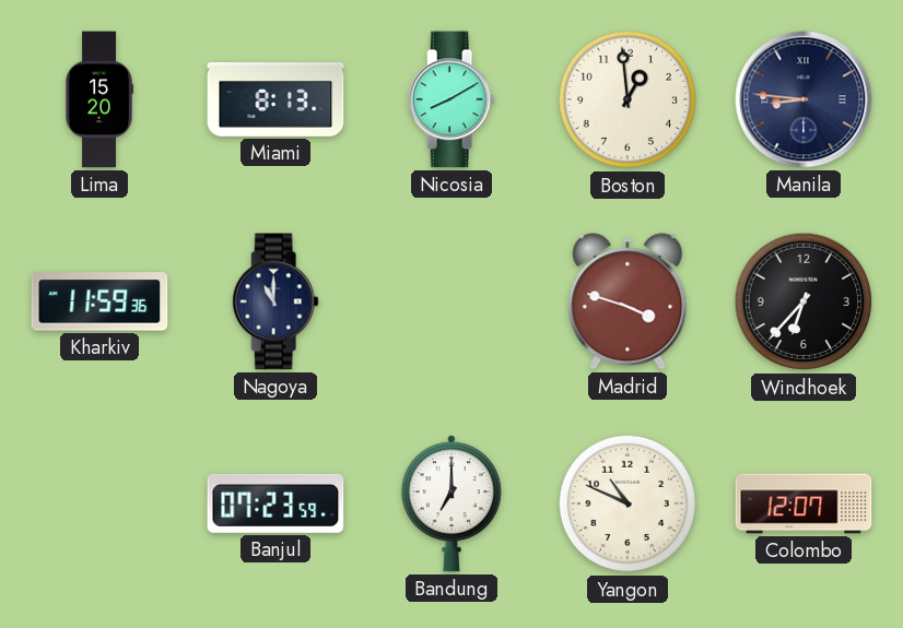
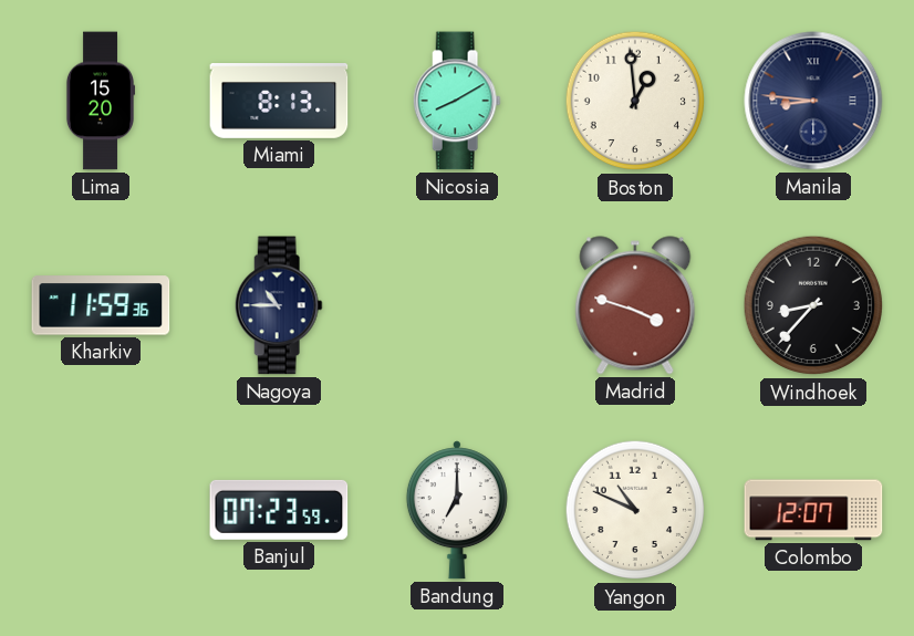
Nagoya: 11:00 -> 10:45 (279, 305)
Windhoek: 6:37 -> 8:37 (813, 305)
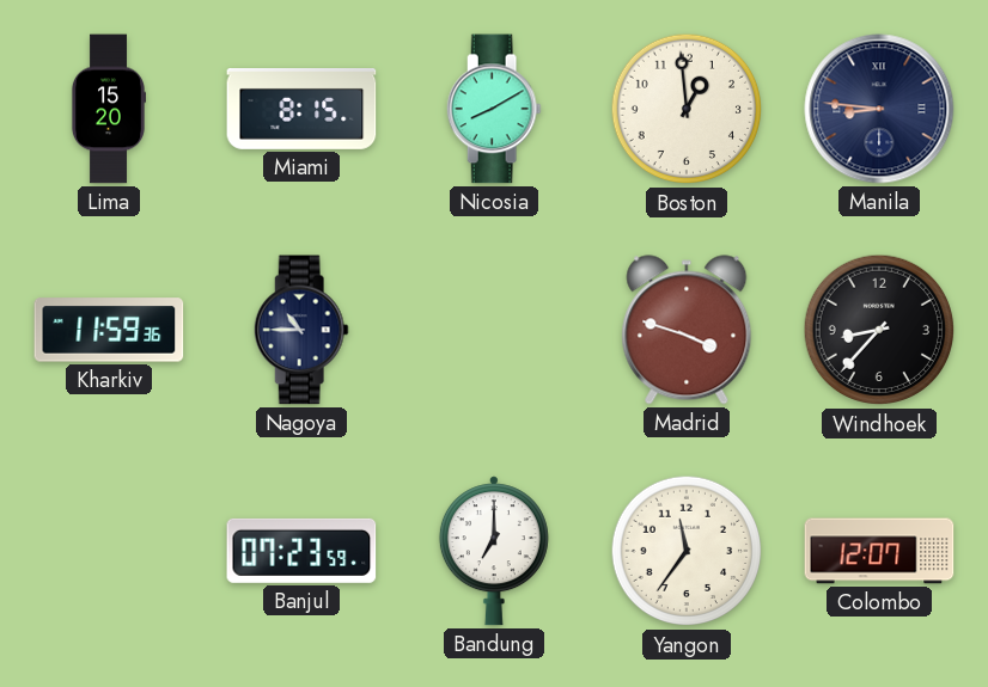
Miami: 8:13 -> 8:15 (301, 110)
Yangon: 10:49 -> 11:36 (687, 551)
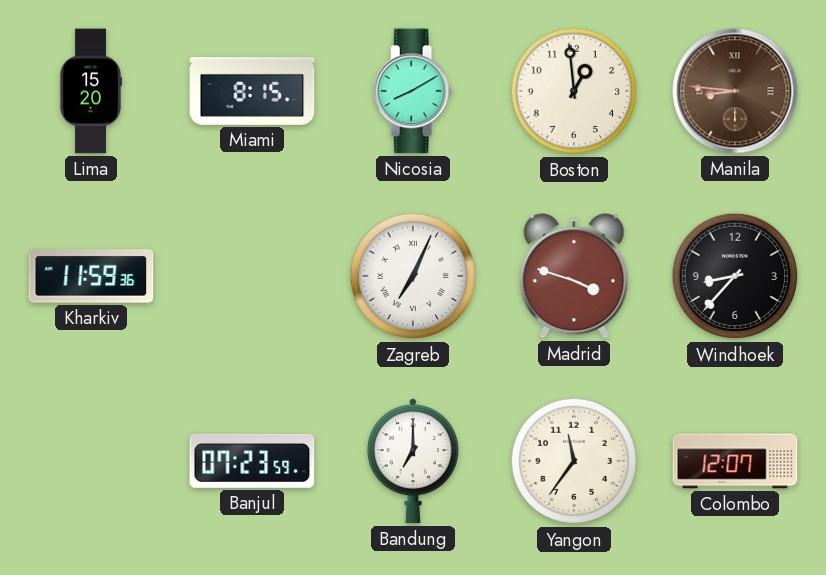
Manila dial: navy -> brown (735, 91)
Nagoya: 10:45 -> none (301, 330)
Zagreb: none -> 7:04 (413, 276)
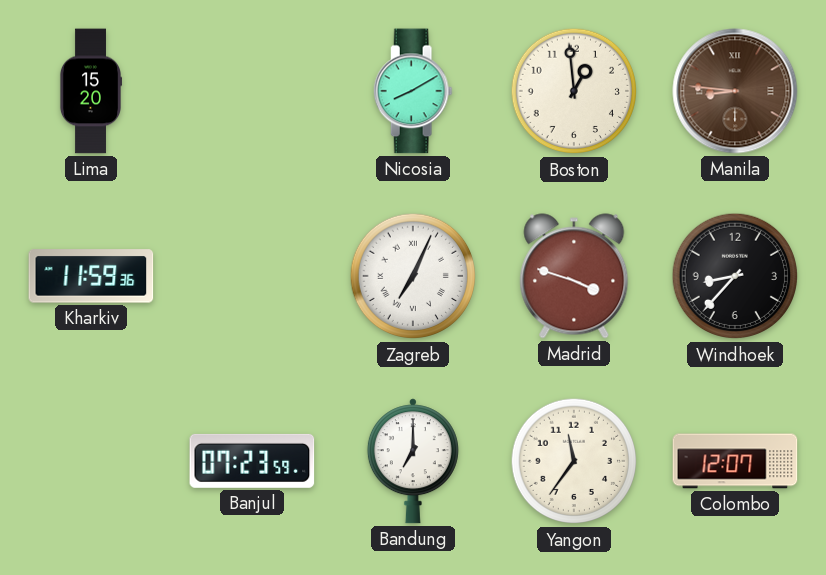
Miami: 8:15 -> none (252, 92)
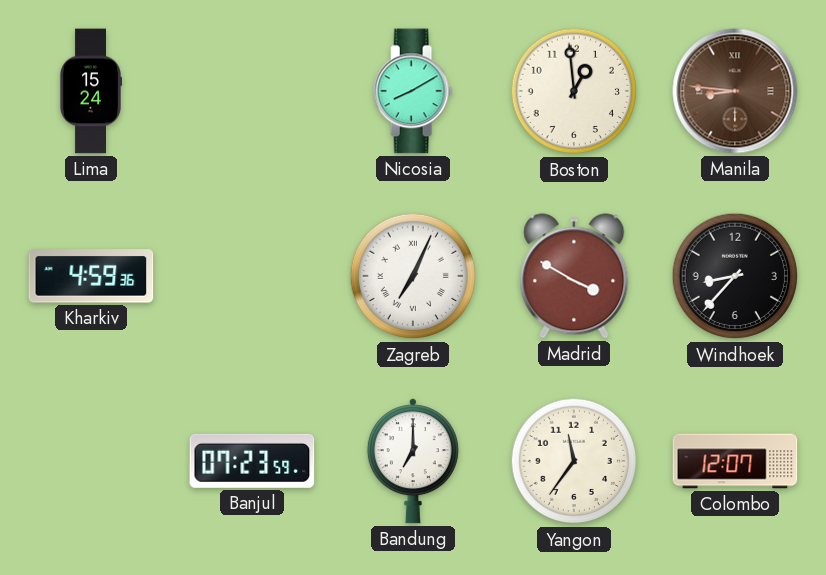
Lima: 15:20 -> 15:24 (90, 91)
Kharkiv: 11:59 -> 4:59 (91, 276)
Madrid: 3:48 -> 3:50 (574, 276)
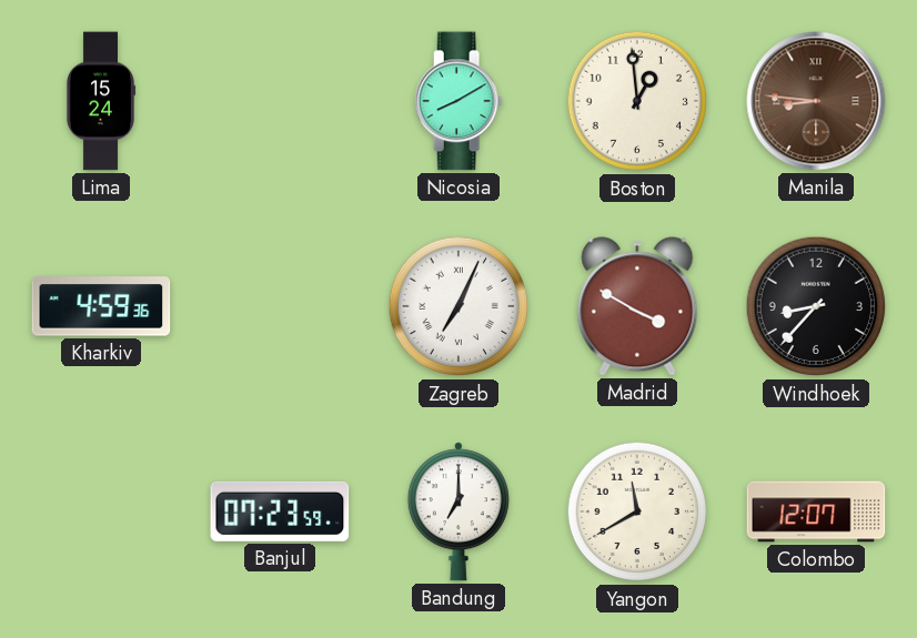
Yangon: 11:36 -> 11:40 (637, 512)
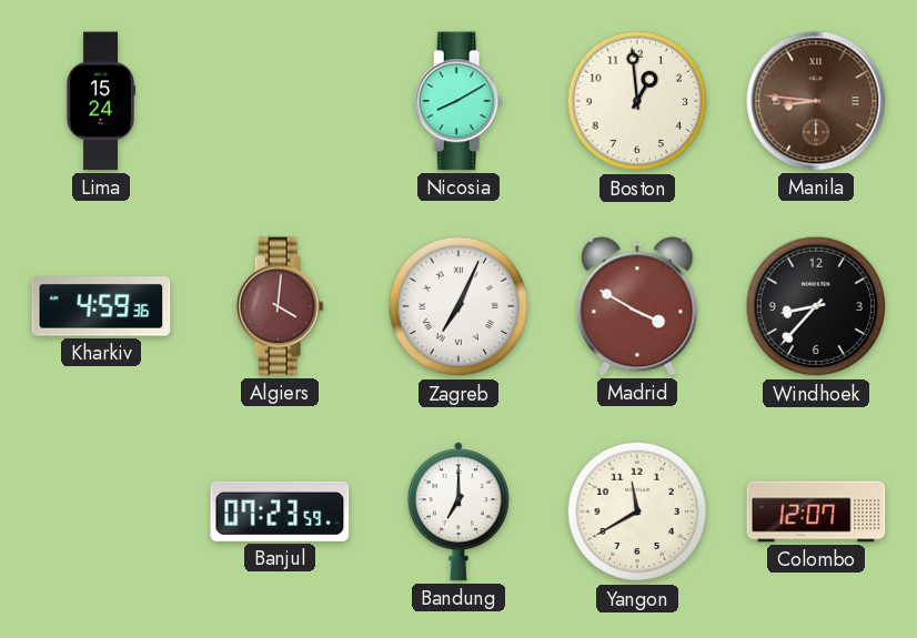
Algiers: none -> 4:01 (280, 306)
